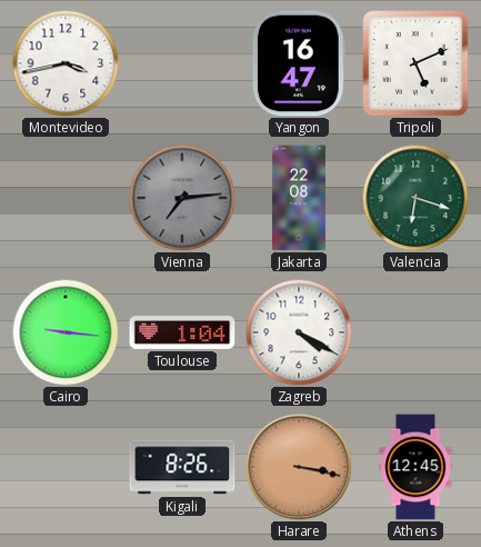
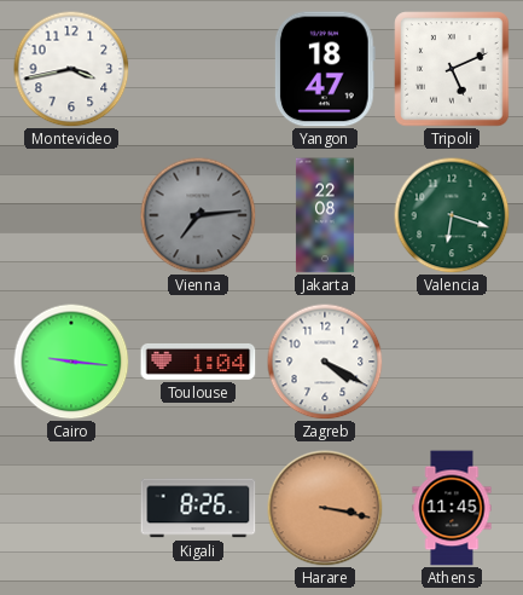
Yangon: 16:47 -> 18:47 (325, 69)
Athens: 12:45 -> 11:45 (452, 508)
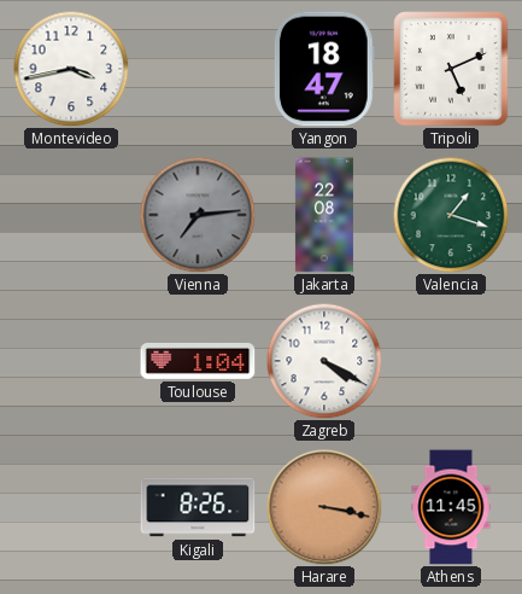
Valencia: 6:18 -> 1:18 (451, 215)
Cairo: 9:16 -> none (71, 362)
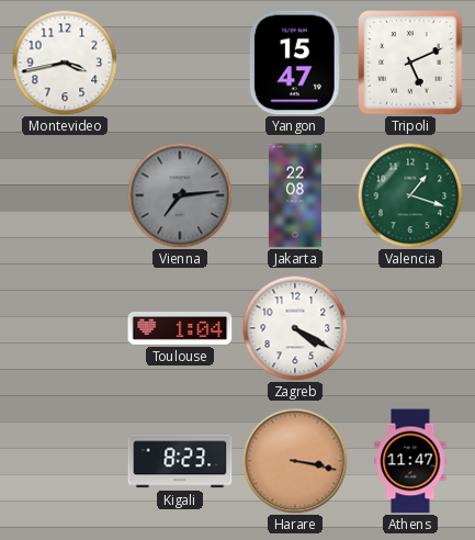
Yangon: 18:47 -> 15:47 (295, 63)
Kigali: 8:26 -> 8:23 (180, 461)
Athens: 11:45 -> 11:47 (410, 461)
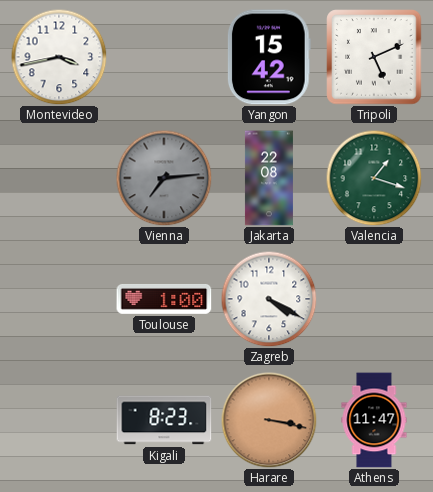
Yangon: 15:47 -> 15:42 (269, 57)
Toulouse: 1:04 -> 1:00 (164, 299)
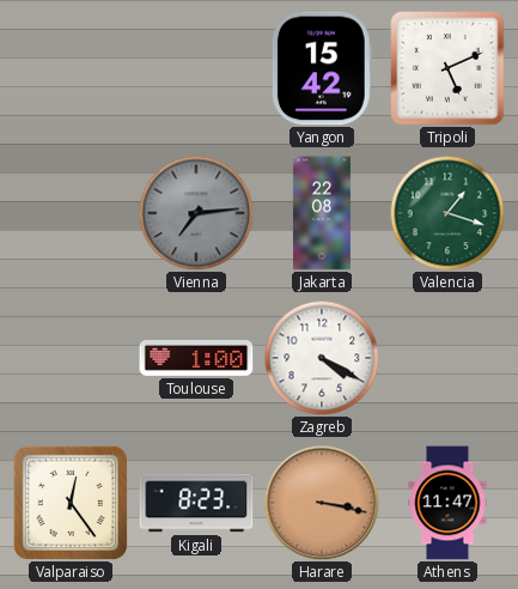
Montevideo: 3:43 -> none (59, 57)
Valparaiso: none -> 12:24 (71, 503)
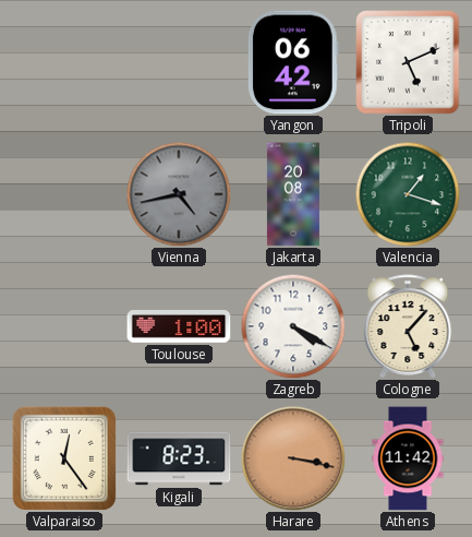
Yangon: 15:42 -> 06:42 (293, 62)
Vienna: 7:14 -> 4:43 (179, 194)
Jakarta: 22:08 -> 20:08 (293, 194)
Cologne: none -> 5:07 (408, 326)
Athens: 11:47 -> 11:42 (408, 458)
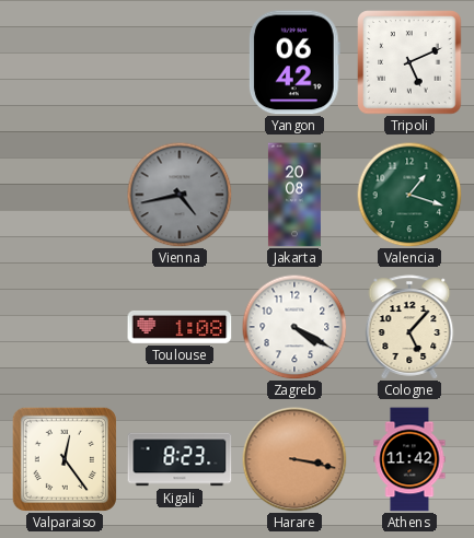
Toulouse: 1:00 -> 1:08 (180, 327)
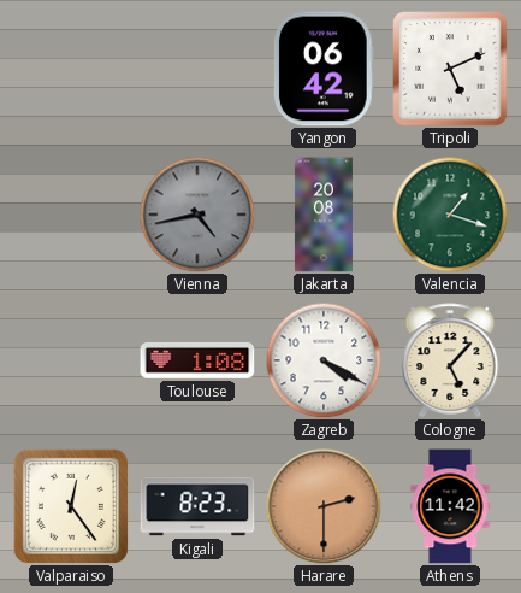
Harare: 3:17 -> 2:30 (324, 506)
